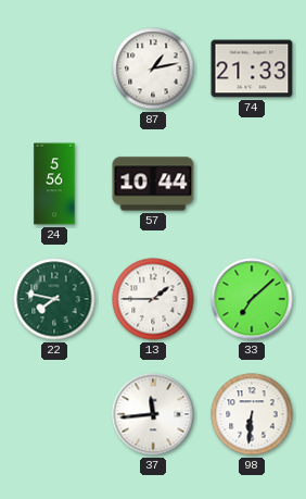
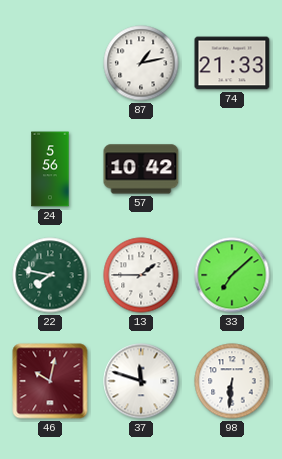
57: 10:44 -> 10:42 (141, 169)
46: none -> 10:02 (50, 381)
37: 11:44 -> 11:48 (141, 381)
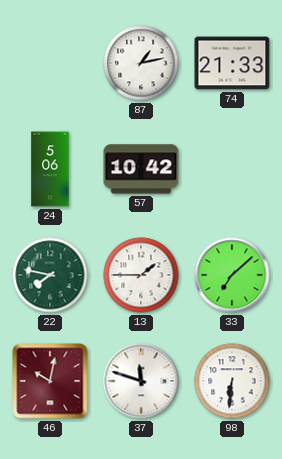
24: 5:56 -> 5:06 (50, 169)
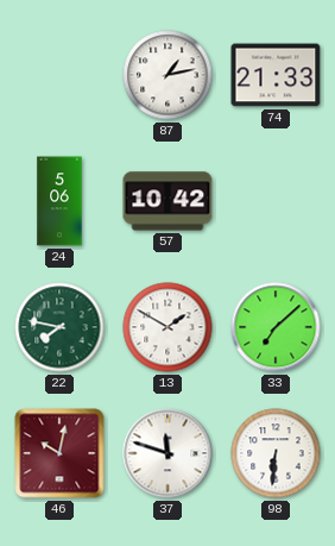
13: 1:45 -> 1:50 (167, 327)
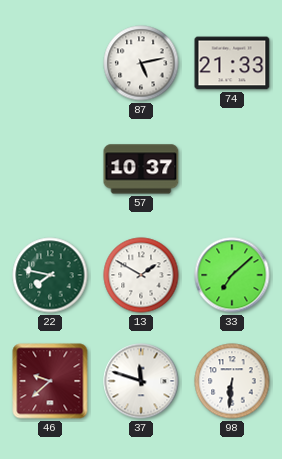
87: 1:13 -> 5:13 (141, 63)
24: 5:06 -> none (59, 201)
57: 10:42 -> 10:37 (141, 169)
46: 10:02 -> 9:38 (50, 381)
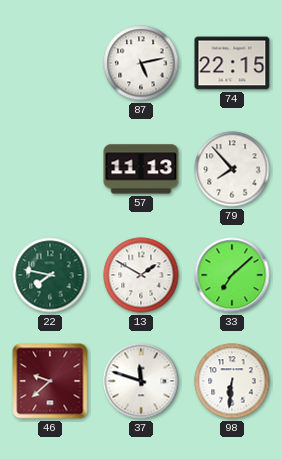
74: 21:33 -> 22:15 (232, 63)
57: 10:37 -> 11:13 (141, 169)
79: none -> 7:53 (232, 169)
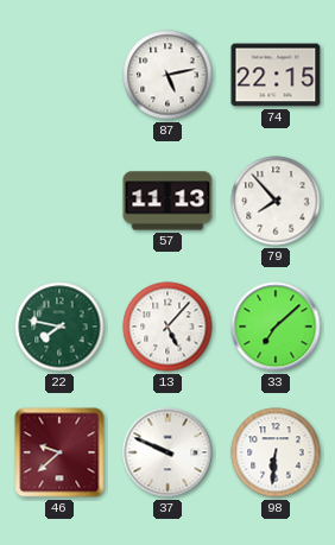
13: 1:50 -> 5:07 (167, 327)
37: 11:48 -> 9:49 (167, 452)
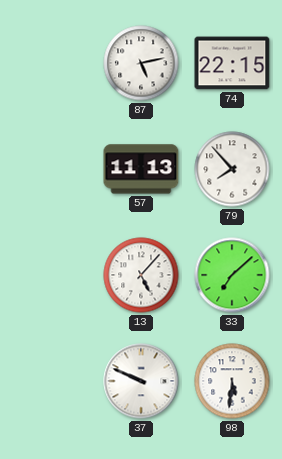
22: 7:47 -> none (59, 327)
46: 9:38 -> none (59, 452)
98: 6:31 -> 5:31 (232, 381)
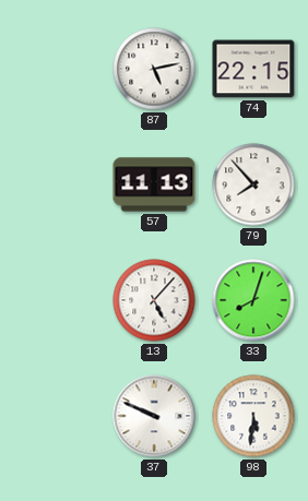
33: 7:08 -> 8:03 (253, 300)
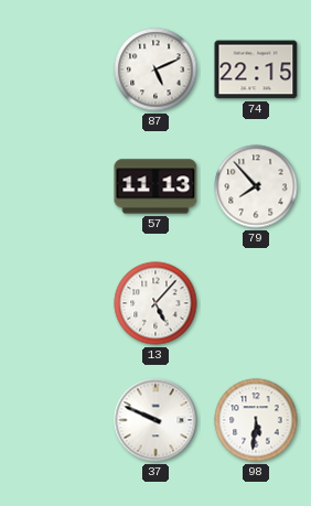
87: 5:13 -> 5:11 (155, 69)
33: 8:03 -> none (253, 300)
